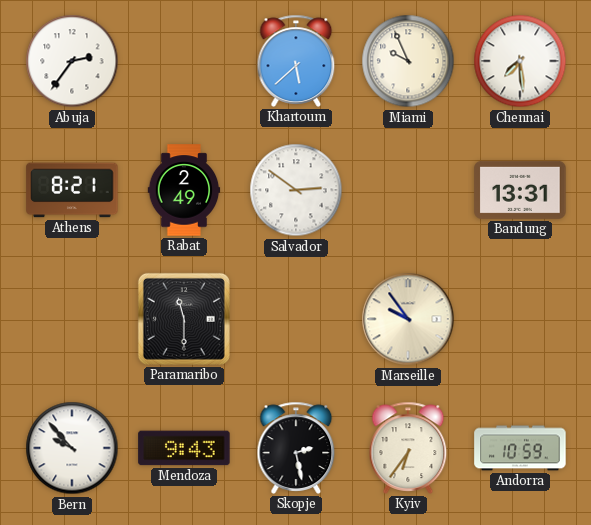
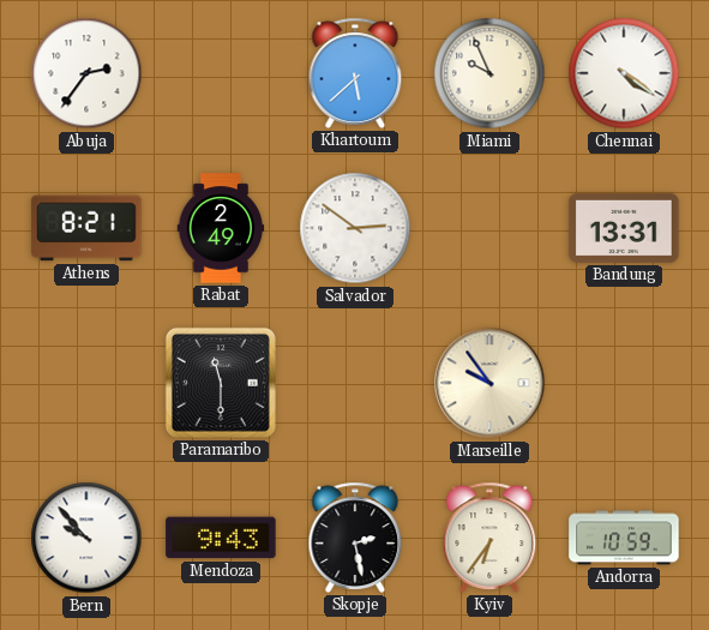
Chennai: 7:29 -> 4:21 (624, 73)
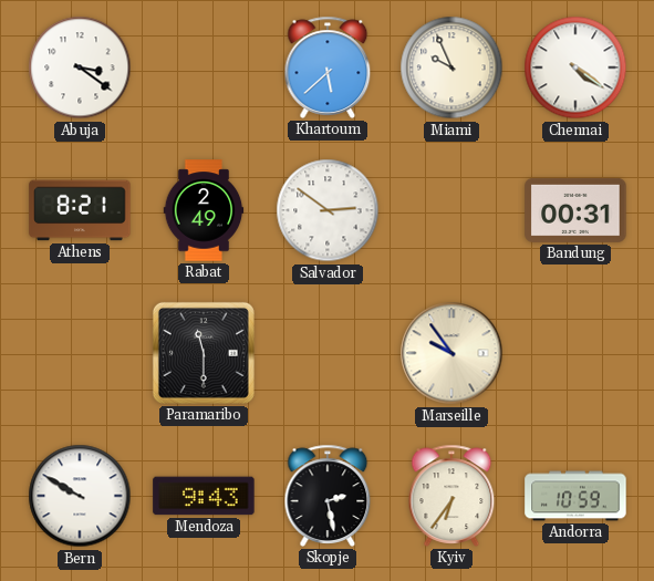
Abuja: 2:36 -> 3:21 (80, 68)
Bandung: 13:31 -> 00:31 (575, 210)
Bern: 9:53 -> 9:50 (80, 496)
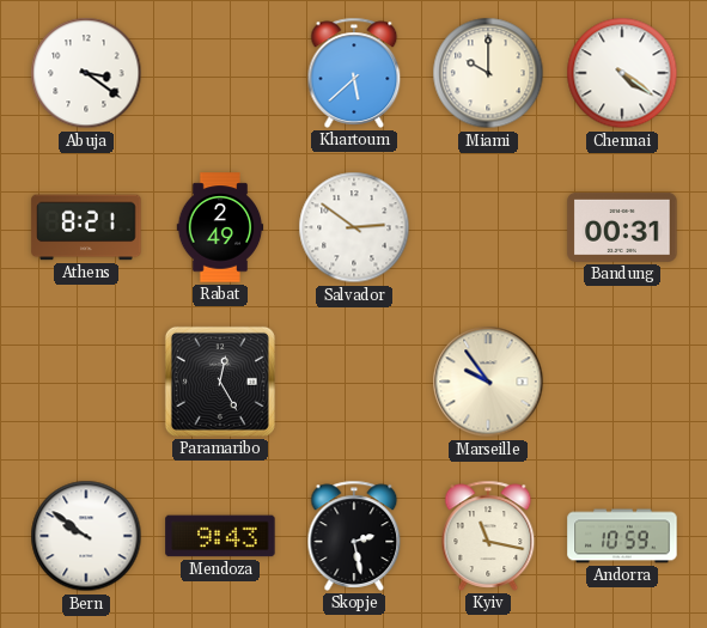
Miami: 9:56 -> 10:00 (488, 73)
Paramaribo: 11:30 -> 12:25 (220, 382)
Bern: 9:50 -> 9:51 (86, 536)
Kyiv: 6:36 -> 11:17 (488, 536)
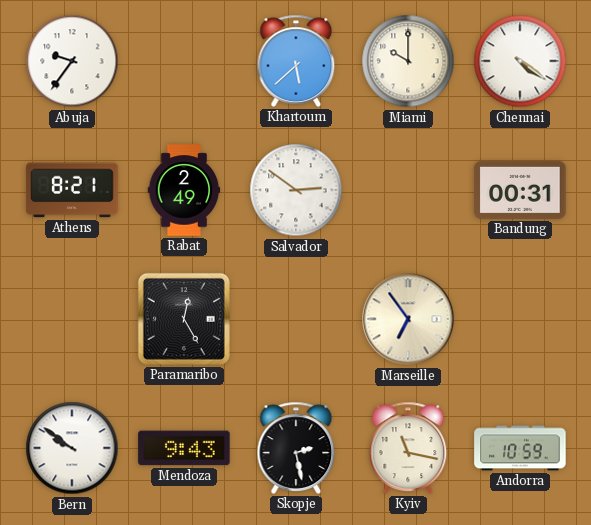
Abuja: 3:21 -> 9:36 (72, 61)
Marseille: 9:54 -> 6:54 (408, 319)
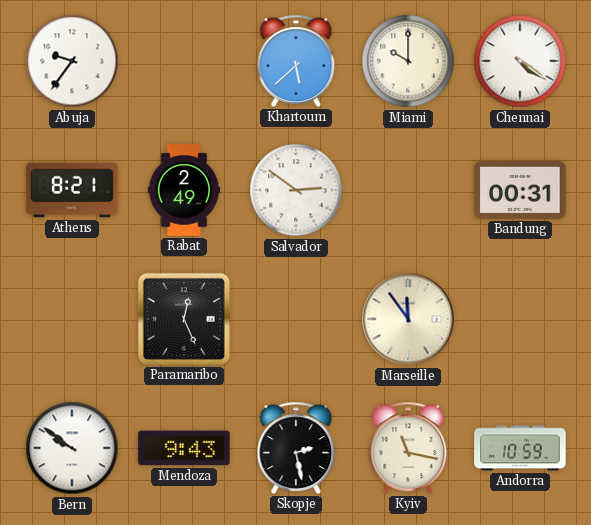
Paramaribo: 12:25 -> 12:26 (184, 319)
Marseille: 6:54 -> 11:54 (408, 319)
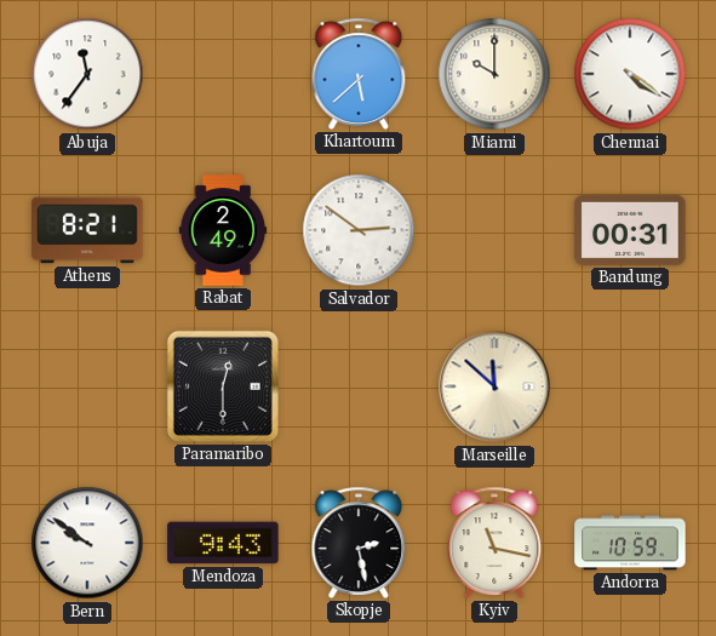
Abuja: 9:36 -> 11:36 (87, 74)
Paramaribo: 12:26 -> 12:30 (223, 386)
Marseille: 11:54 -> 11:52 (494, 386)
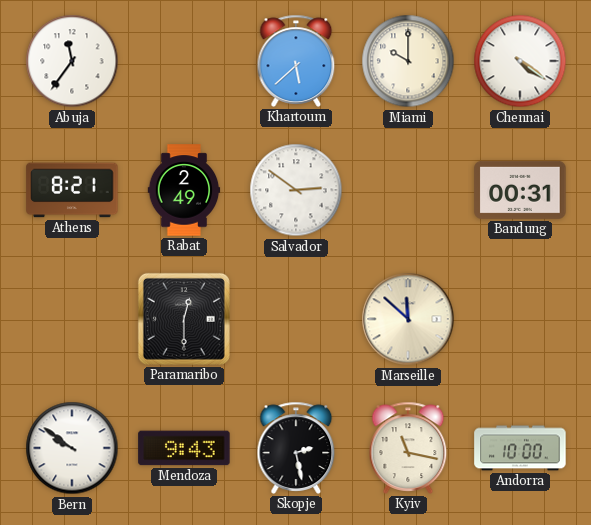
Andorra: 10:59 -> 10:00 (520, 448)
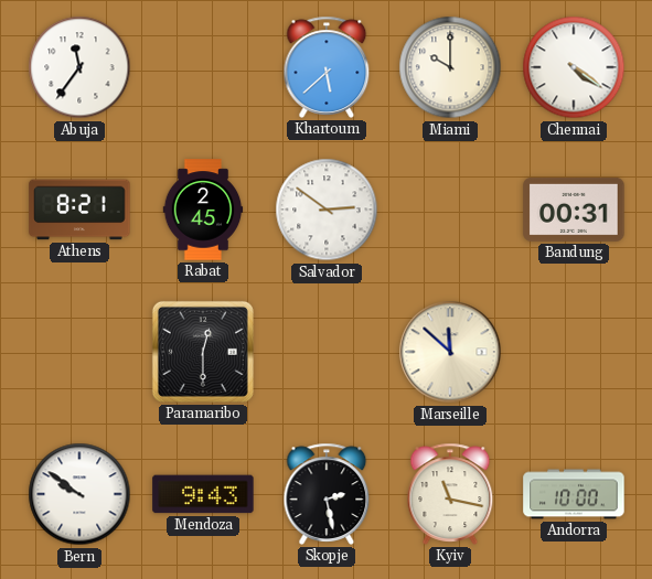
Rabat: 2:49 -> 2:45 (203, 210)
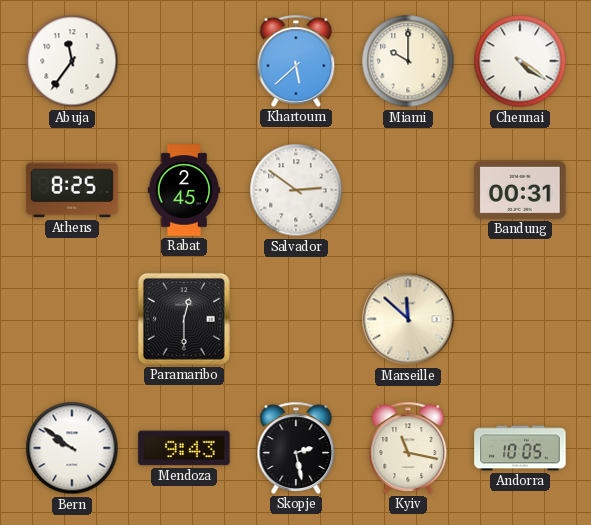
Athens: 8:21 -> 8:25 (72, 190)
Andorra: 10:00 -> 10:05 (520, 448)
